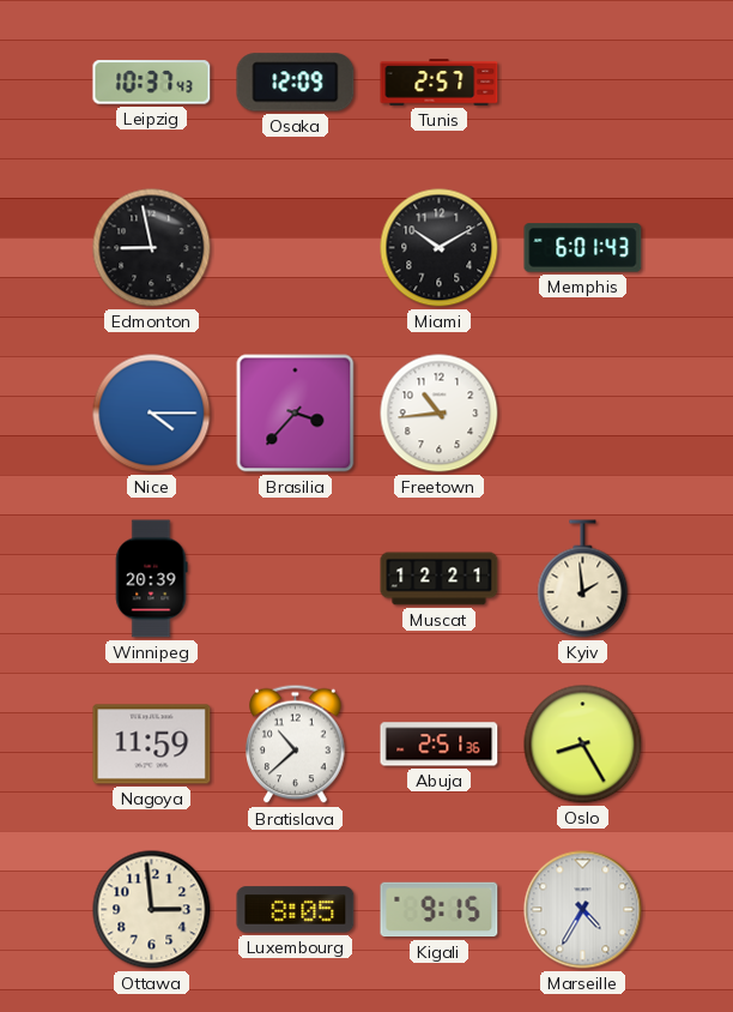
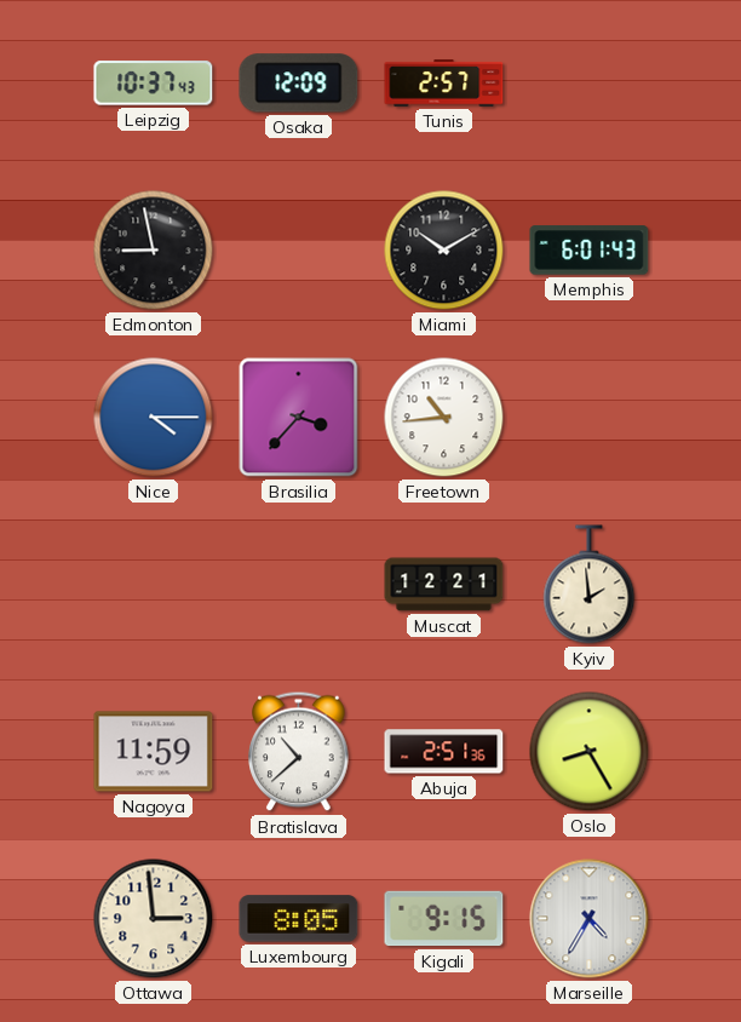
Winnipeg: 20:39 -> none (151, 579)
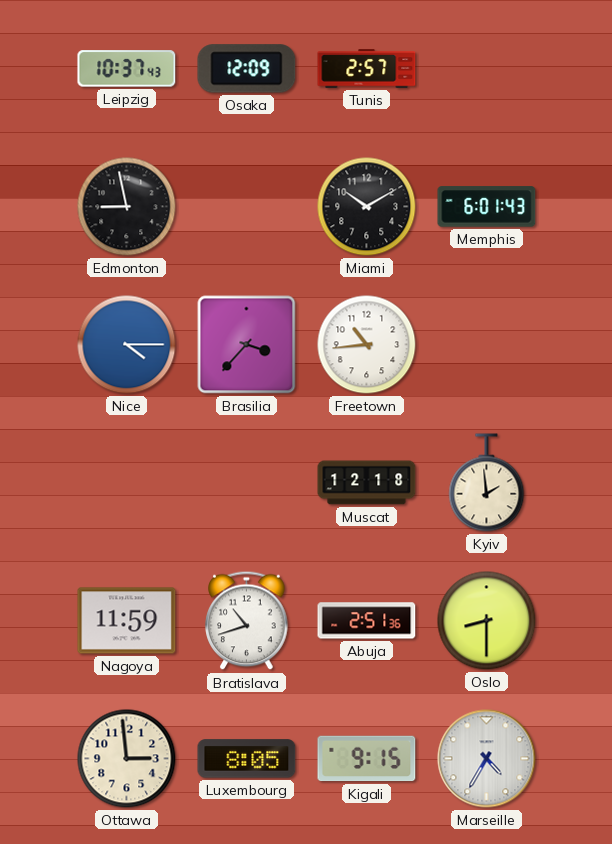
Muscat: 12:21 -> 12:18 (367, 483)
Bratislava: 10:38 -> 10:42 (247, 621)
Oslo: 8:25 -> 8:30 (487, 621)
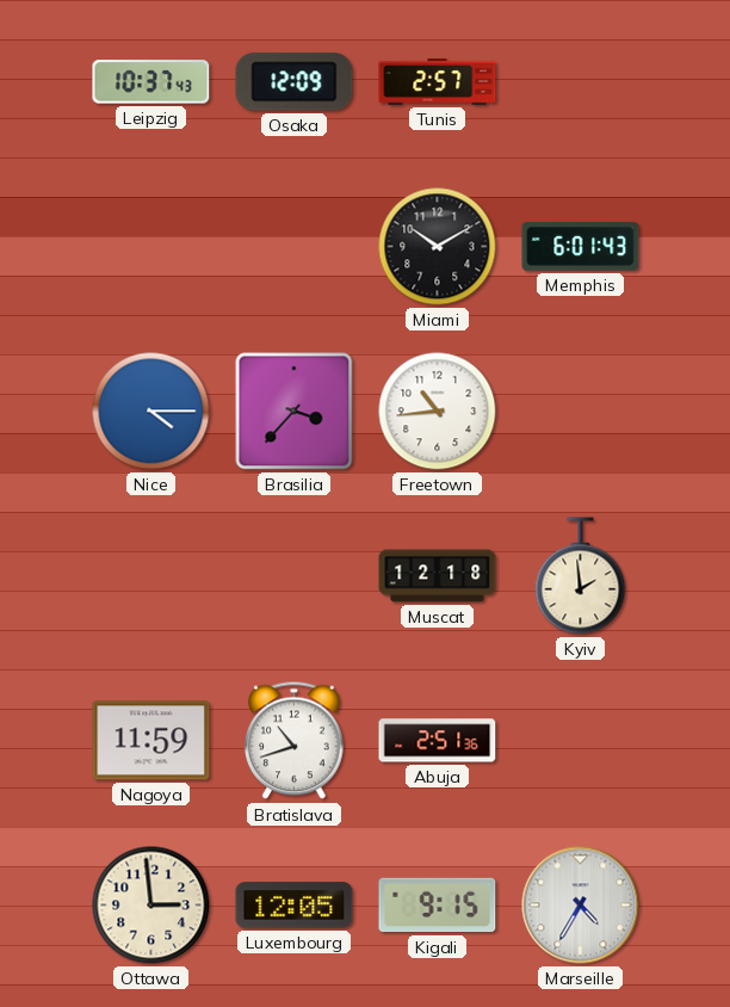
Edmonton: 8:58 -> none (127, 207)
Oslo: 8:30 -> none (487, 621)
Luxembourg: 8:05 -> 12:05 (295, 906)
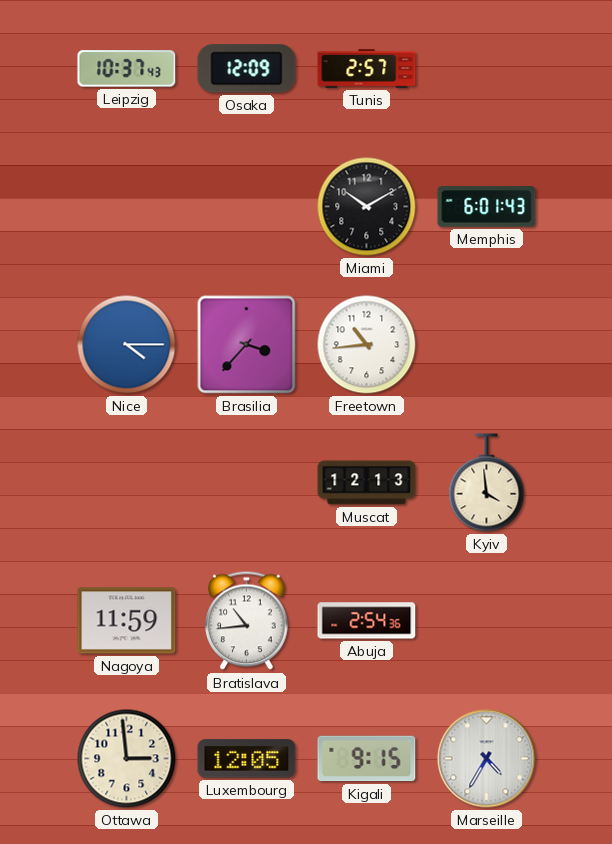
Muscat: 12:18 -> 12:13 (367, 483)
Kyiv: 1:59 -> 3:59 (487, 483)
Bratislava: 10:42 -> 10:44 (247, 621)
Abuja: 2:51 -> 2:54 (367, 621)
